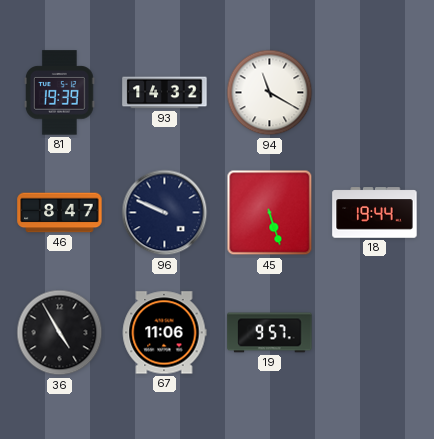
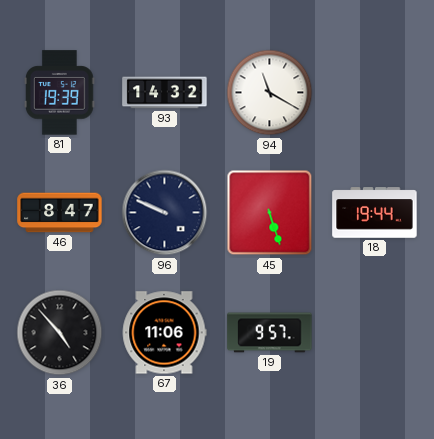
36: 4:55 -> 4:53 (60, 333)
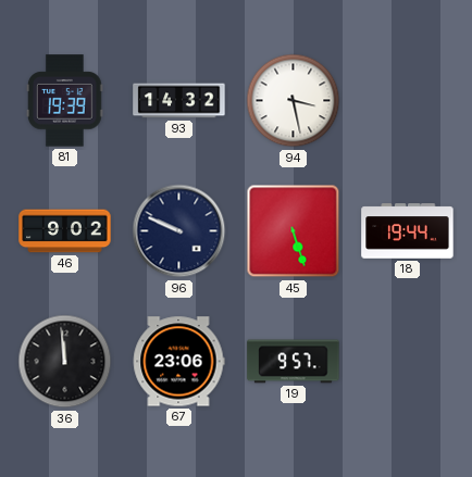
94: 11:20 -> 3:28 (294, 101)
46: 8:47 -> 9:02 (65, 231)
36: 4:53 -> 11:59 (65, 362)
67: 11:06 -> 23:06 (178, 362)
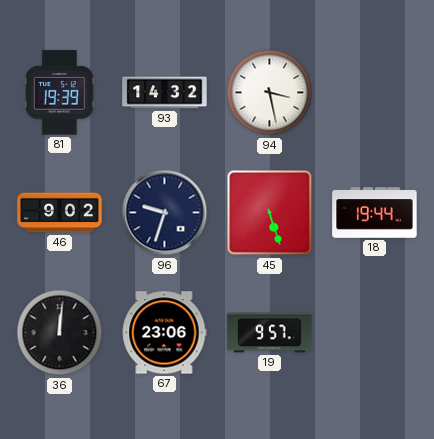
96: 9:49 -> 9:33 (165, 213)
36: 11:59 -> 12:01 (60, 333)
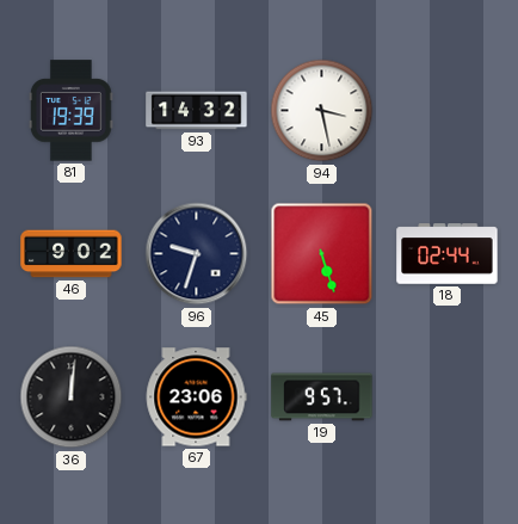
18: 19:44 -> 02:44 (448, 254)
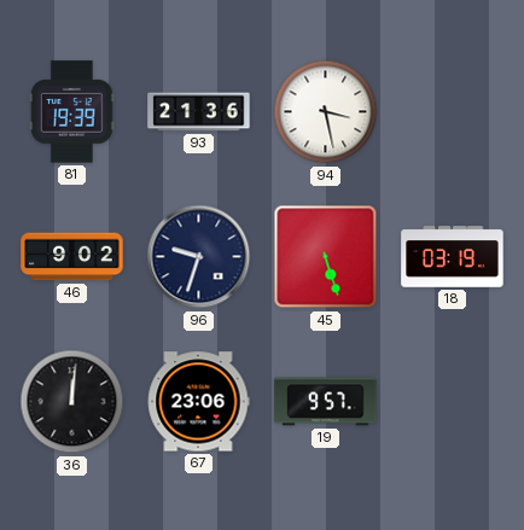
93: 14:32 -> 21:36 (199, 112)
18: 02:44 -> 03:19 (453, 257)
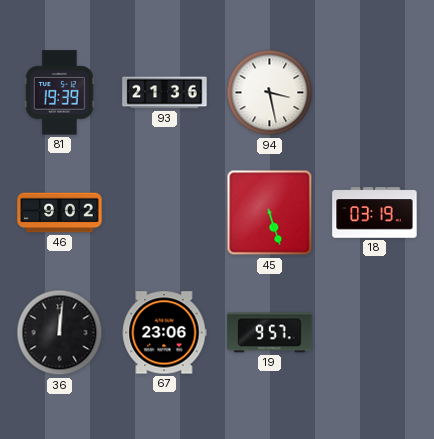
96: 9:33 -> none (199, 257)
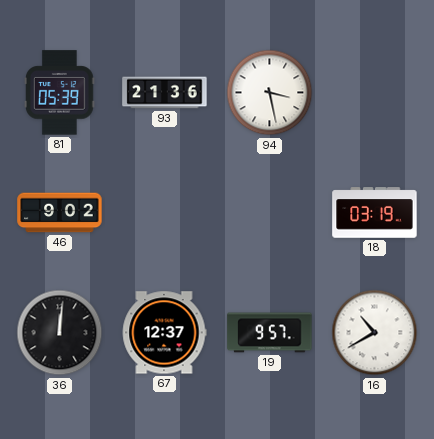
81: 19:39 -> 05:39 (59, 93)
45: 5:27 -> none (270, 213)
67: 23:06 -> 12:37 (164, 333)
16: none -> 10:40 (375, 333)
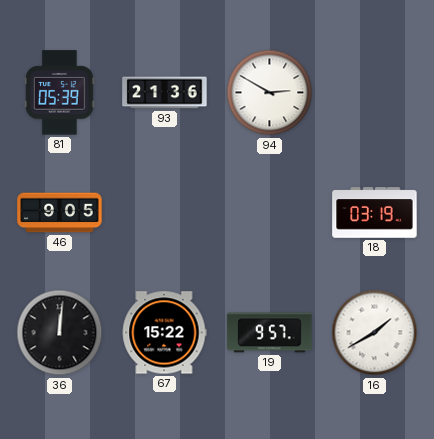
94: 3:28 -> 2:50 (270, 93)
46: 9:02 -> 9:05 (60, 213)
67: 12:37 -> 15:22 (164, 333)
16: 10:40 -> 1:40 (375, 333)
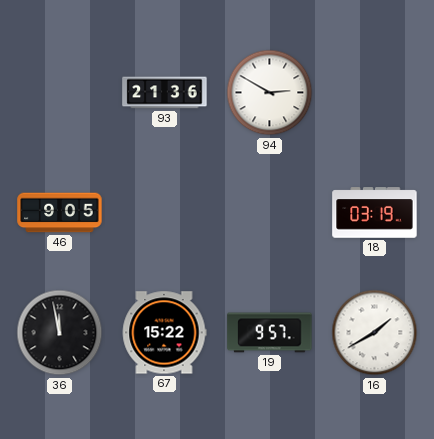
81: 05:39 -> none (59, 93)
36: 12:01 -> 11:58 (60, 333)
